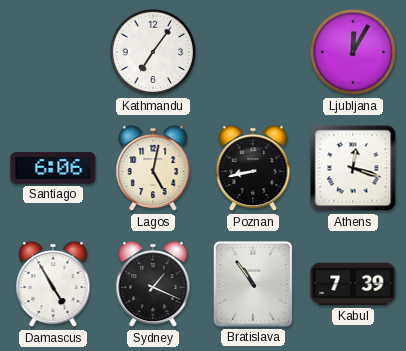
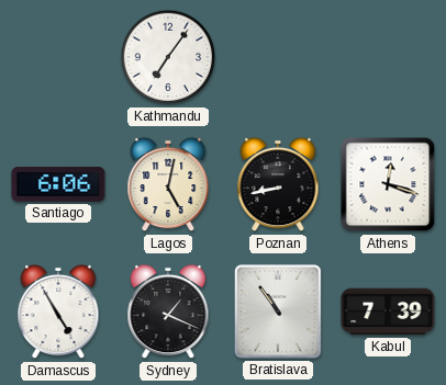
Ljubljana: 12:05 -> none (353, 52)
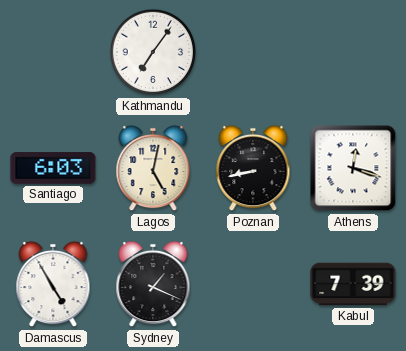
Santiago: 6:06 -> 6:03 (53, 168)
Bratislava: 10:54 -> none (279, 313)
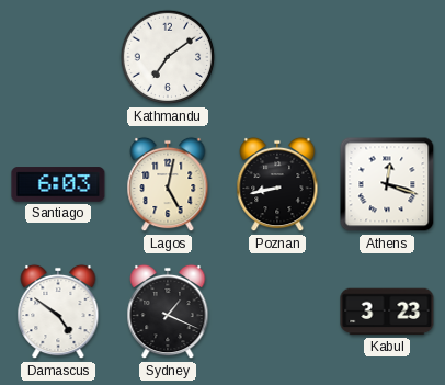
Kathmandu: 7:06 -> 7:09 (168, 57)
Damascus: 4:55 -> 4:51 (58, 312)
Kabul: 7:39 -> 3:23 (387, 312)
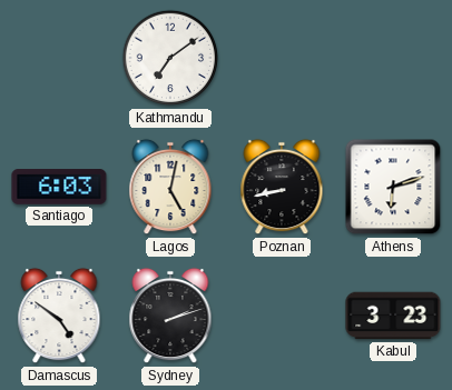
Athens: 12:18 -> 6:12 (393, 187)
Sydney: 1:19 -> 2:12 (170, 316)
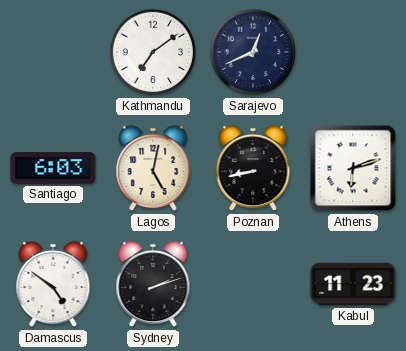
Sarajevo: none -> 12:41 (253, 52)
Kabul: 3:23 -> 11:23 (353, 284)
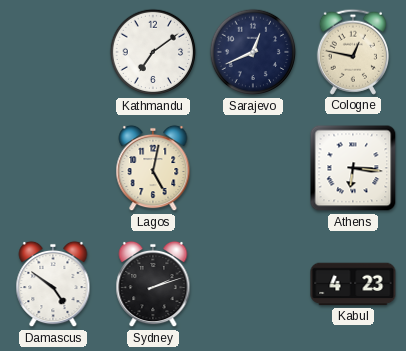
Cologne: none -> 12:47 (353, 52)
Santiago: 6:03 -> none (53, 168)
Poznan: 8:43 -> none (253, 168)
Athens: 6:12 -> 6:16 (353, 168)
Kabul: 11:23 -> 4:23 (353, 284)
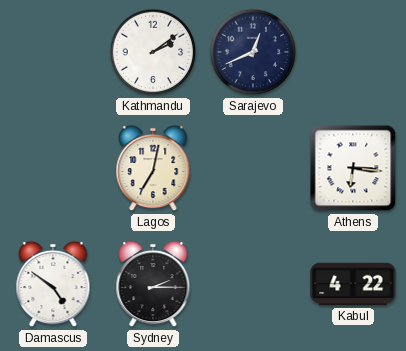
Kathmandu: 7:09 -> 2:09 (153, 52)
Cologne: 12:47 -> none (353, 52)
Lagos: 5:02 -> 7:02 (153, 168)
Sydney: 2:12 -> 2:15 (153, 284)
Kabul: 4:23 -> 4:22 (353, 284)
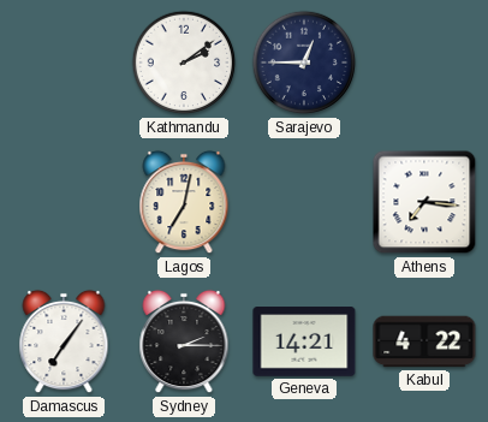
Sarajevo: 12:41 -> 12:45 (304, 63)
Athens: 6:16 -> 7:16 (424, 202)
Damascus: 4:51 -> 7:06 (64, 341)
Geneva: none -> 14:21 (304, 341)
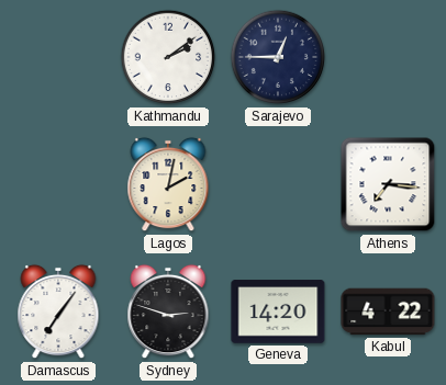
Lagos: 7:02 -> 2:02 (168, 184)
Sydney: 2:15 -> 2:48 (168, 312)
Geneva: 14:21 -> 14:20 (278, 312)
